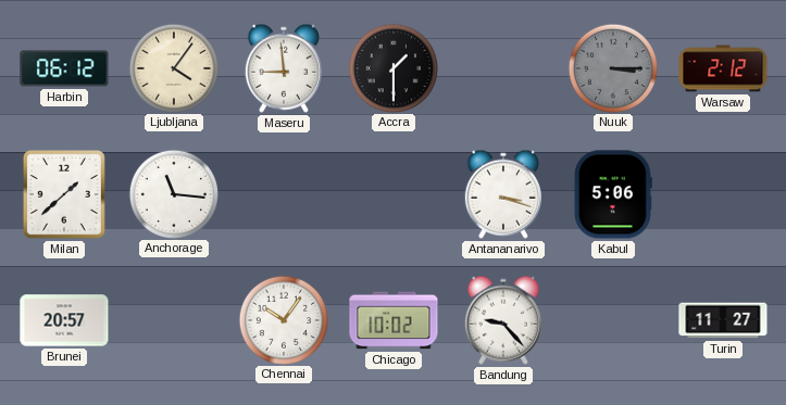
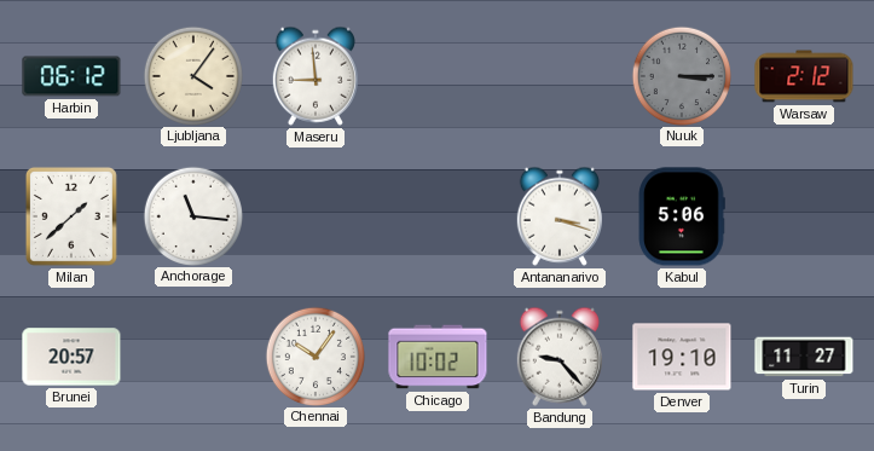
Accra: 1:30 -> none (392, 67)
Denver: none -> 19:10 (682, 357)
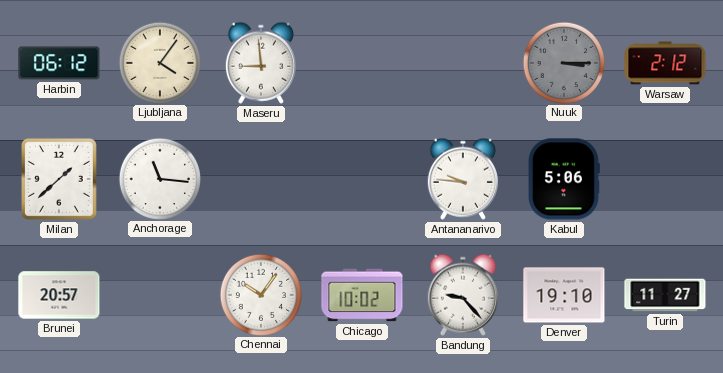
Antananarivo: 3:18 -> 9:46 (463, 179)
